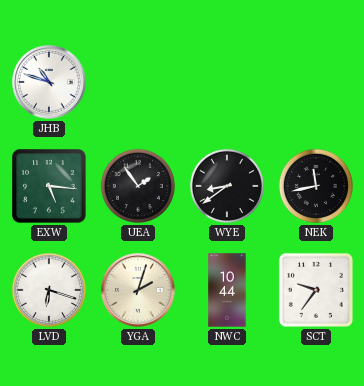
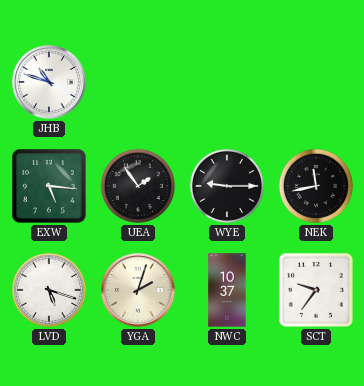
WYE: 8:39 -> 9:15 (227, 186)
LVD: 6:18 -> 5:18 (49, 290)
NWC: 10:44 -> 10:37 (227, 290)
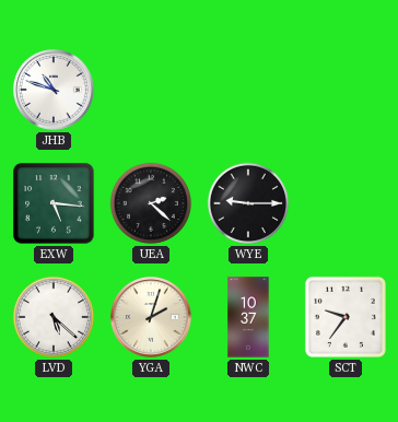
UEA: 1:54 -> 2:22 (151, 203)
NEK: 11:43 -> none (316, 186)
LVD: 5:18 -> 5:22 (54, 317)
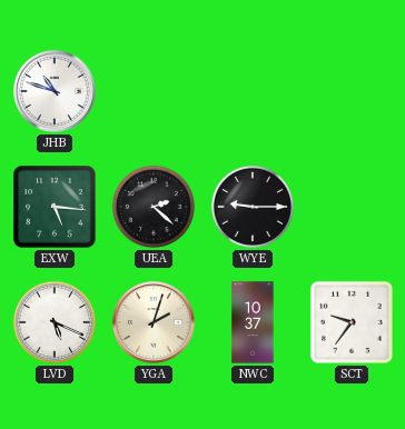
LVD: 5:22 -> 5:19 (55, 322)
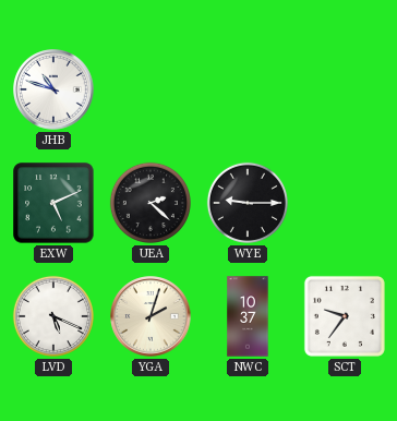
EXW: 5:16 -> 5:11 (53, 203)
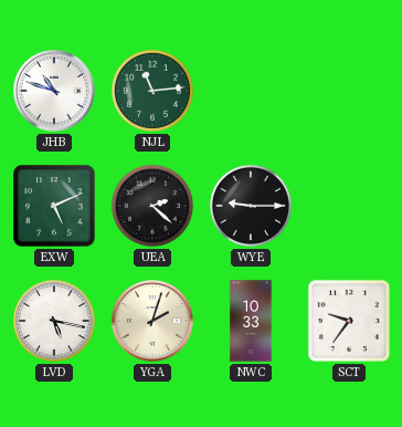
NJL: none -> 11:14 (152, 91)
LVD: 5:19 -> 5:17 (54, 321)
NWC: 10:37 -> 10:33 (251, 321)
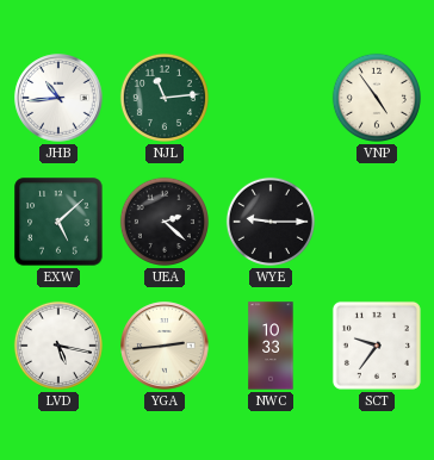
JHB: 10:48 -> 10:44 (58, 98)
VNP: none -> 4:54 (377, 98)
EXW: 5:11 -> 5:08 (58, 222)
YGA: 2:03 -> 2:44 (165, 346)
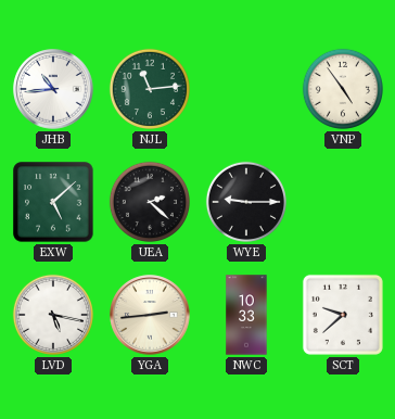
SCT: 9:36 -> 9:38 (343, 315)
